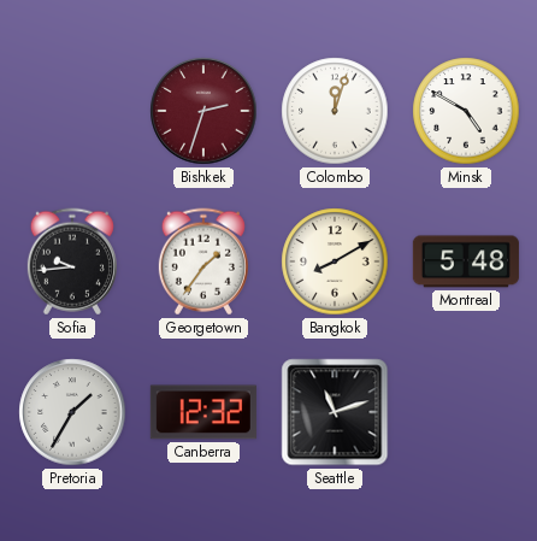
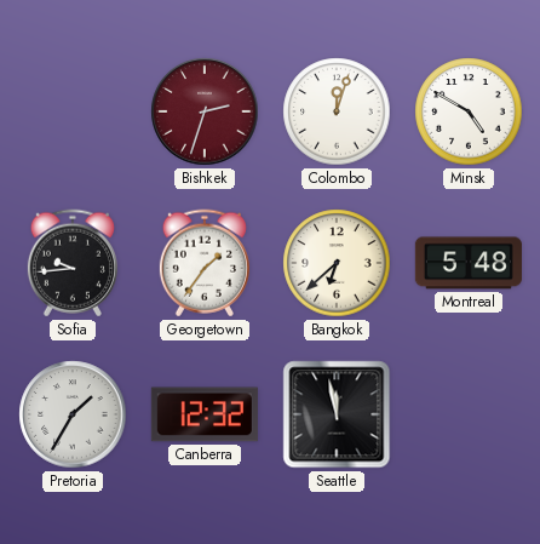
Bangkok: 8:10 -> 6:38 (337, 263)
Seattle: 11:12 -> 11:58 (337, 414)
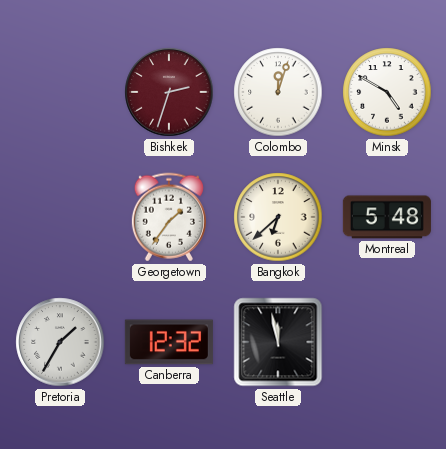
Sofia: 9:44 -> none (73, 263)
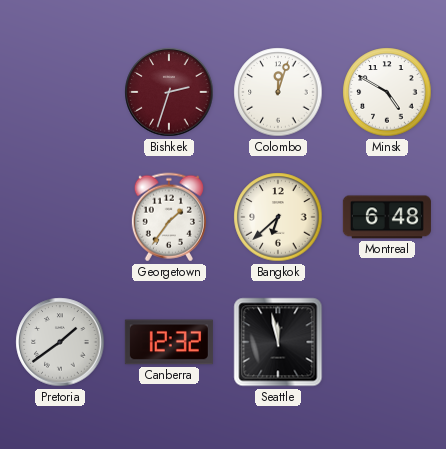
Montreal: 5:48 -> 6:48 (387, 217)
Pretoria: 1:35 -> 1:39 (60, 342)
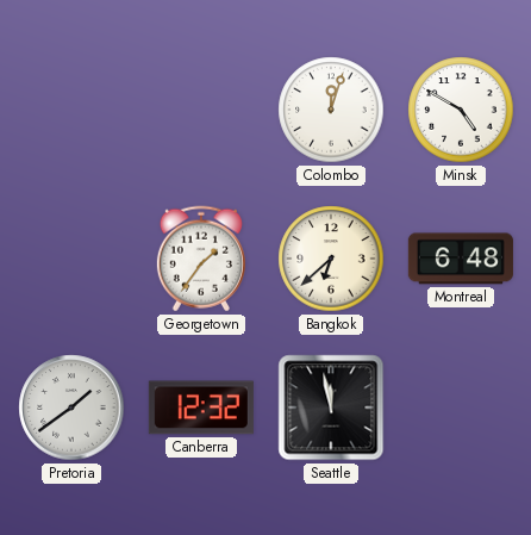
Bishkek: 2:33 -> none (169, 92)
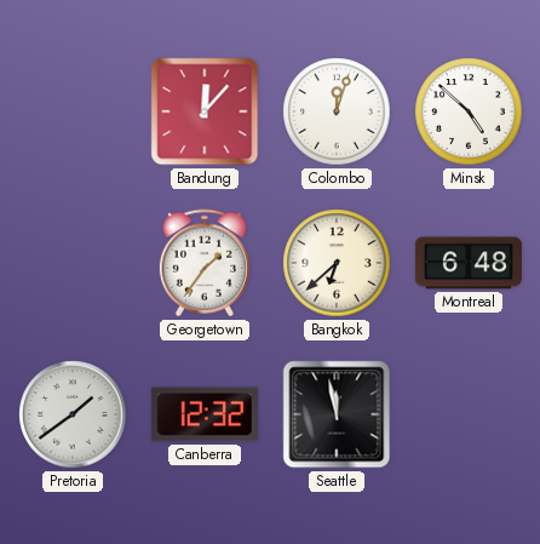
Bandung: none -> 12:07 (205, 111)
Minsk: 4:50 -> 4:52 (469, 111)
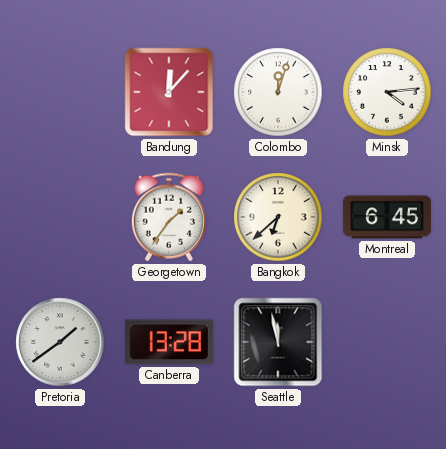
Minsk: 4:52 -> 4:14 (387, 92)
Montreal: 6:48 -> 6:45 (387, 217)
Canberra: 12:32 -> 13:28 (169, 342)
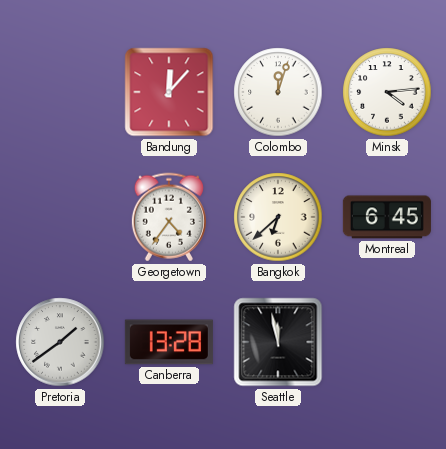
Georgetown: 1:36 -> 4:36 (169, 217)
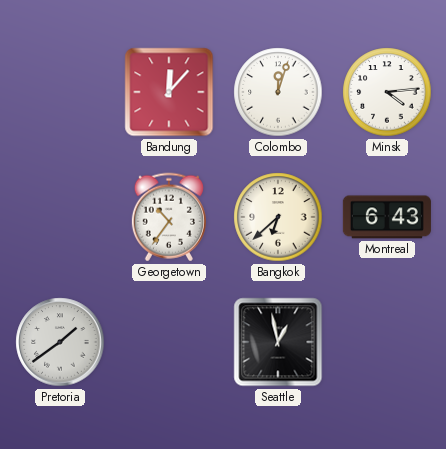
Georgetown: 4:36 -> 10:36 (169, 217)
Montreal: 6:45 -> 6:43 (387, 217)
Canberra: 13:28 -> none (169, 342)
Seattle: 11:58 -> 12:58 (278, 342)
